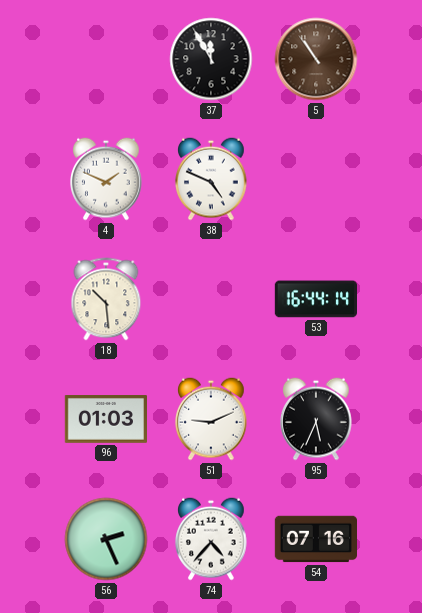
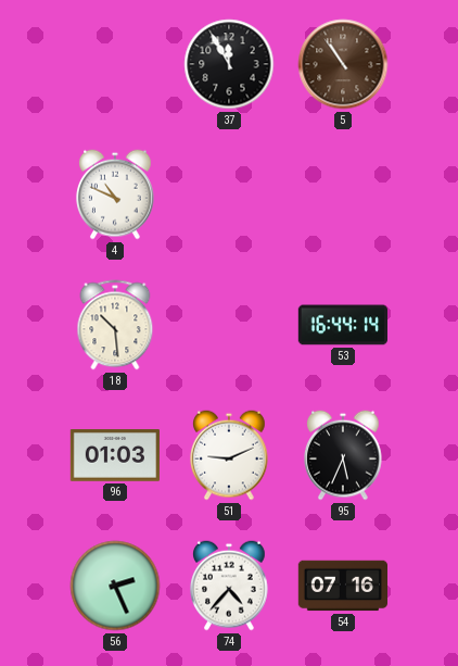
4: 1:49 -> 10:49 (115, 194)
38: 4:49 -> none (211, 179)
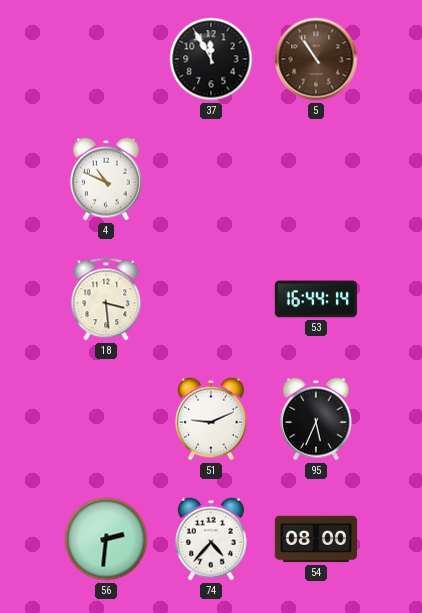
18: 10:29 -> 3:29 (106, 299)
96: 01:03 -> none (114, 456)
56: 2:26 -> 2:31 (106, 539)
54: 07:16 -> 08:00 (315, 539)
